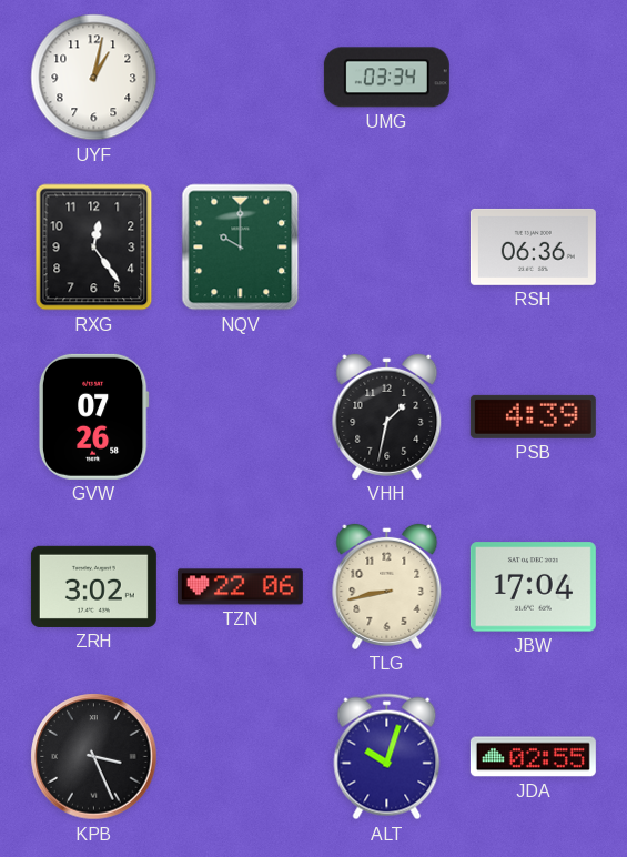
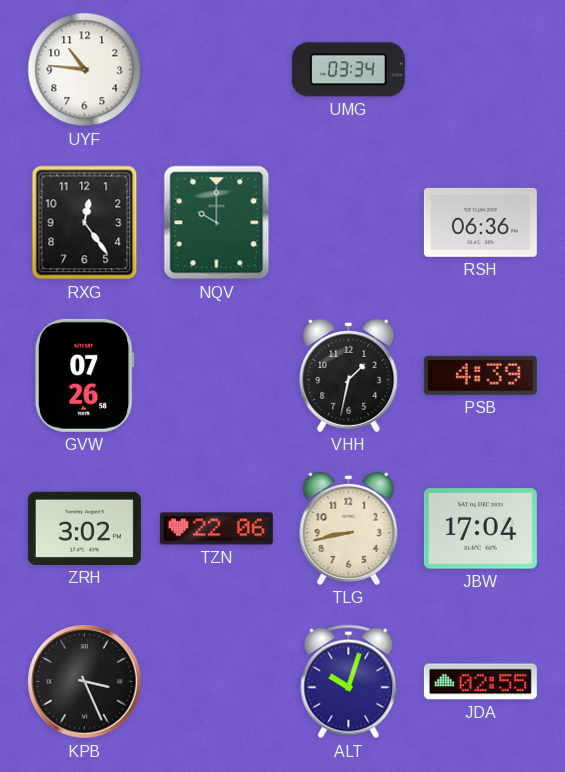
UYF: 1:02 -> 10:46 (85, 70)
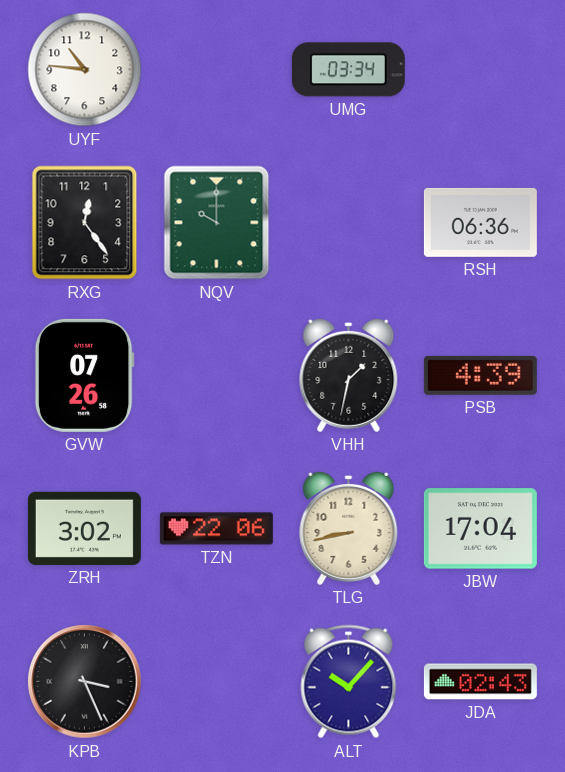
ALT: 10:03 -> 10:07 (349, 682)
JDA: 02:55 -> 02:43 (480, 682)
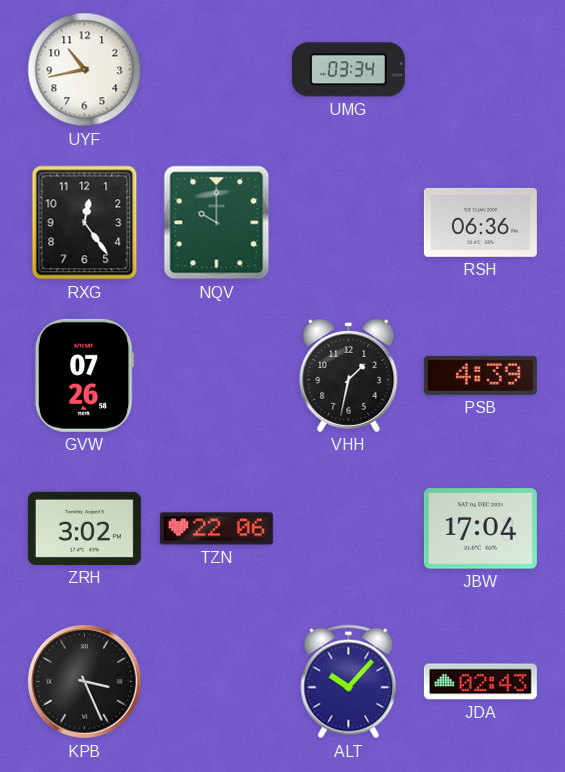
UYF: 10:46 -> 10:43 (85, 70)
TLG: 8:43 -> none (349, 528)
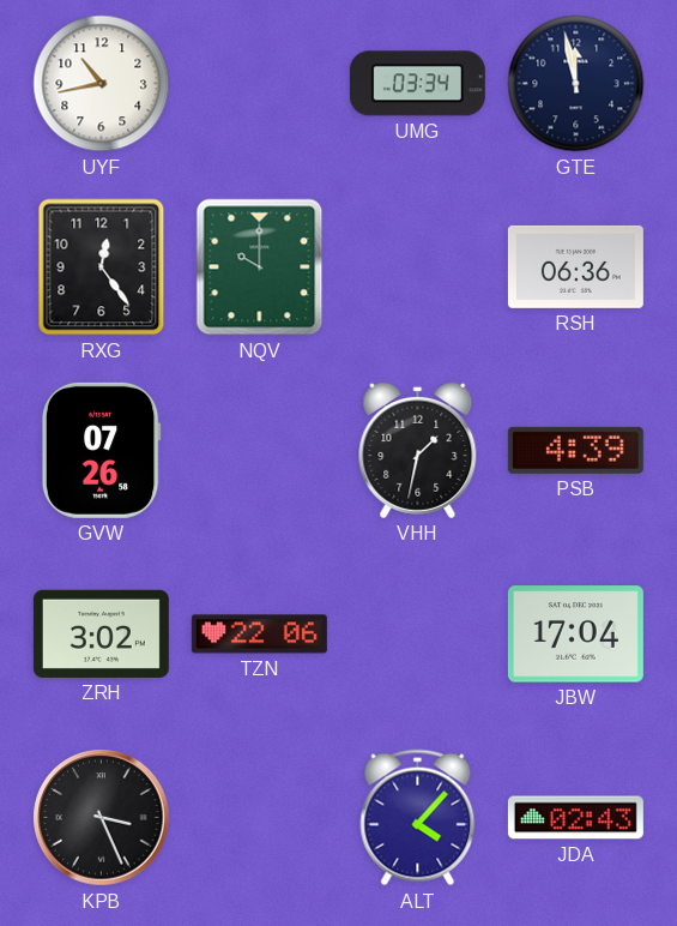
GTE: none -> 11:58 (576, 84)
ALT: 10:07 -> 4:07 (418, 818)
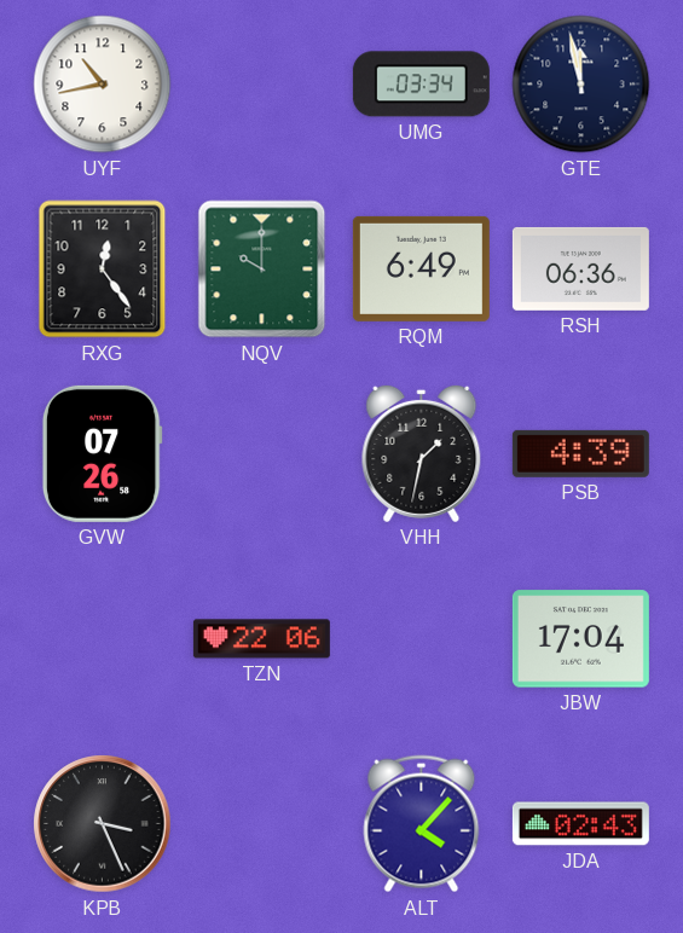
RQM: none -> 6:49 (421, 268)
ZRH: 3:02 -> none (101, 633)
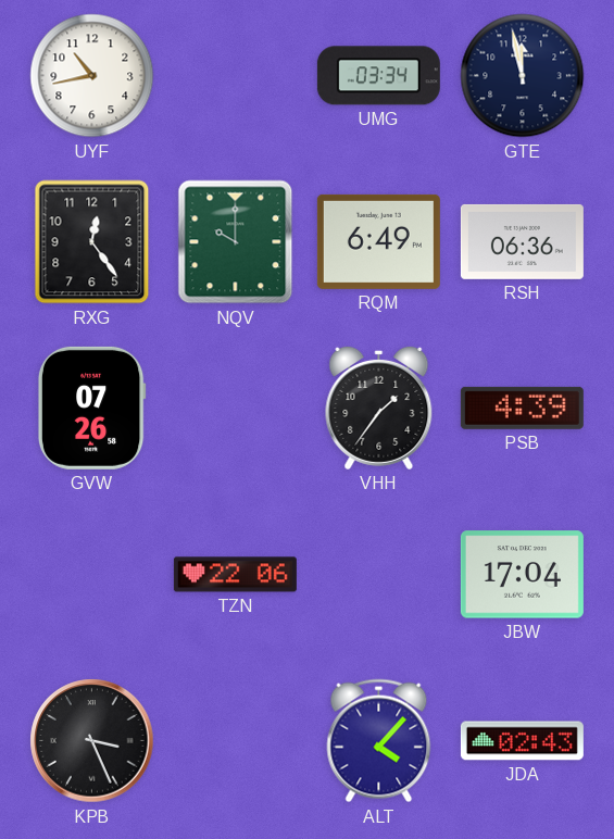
VHH: 1:32 -> 1:36 (379, 408)
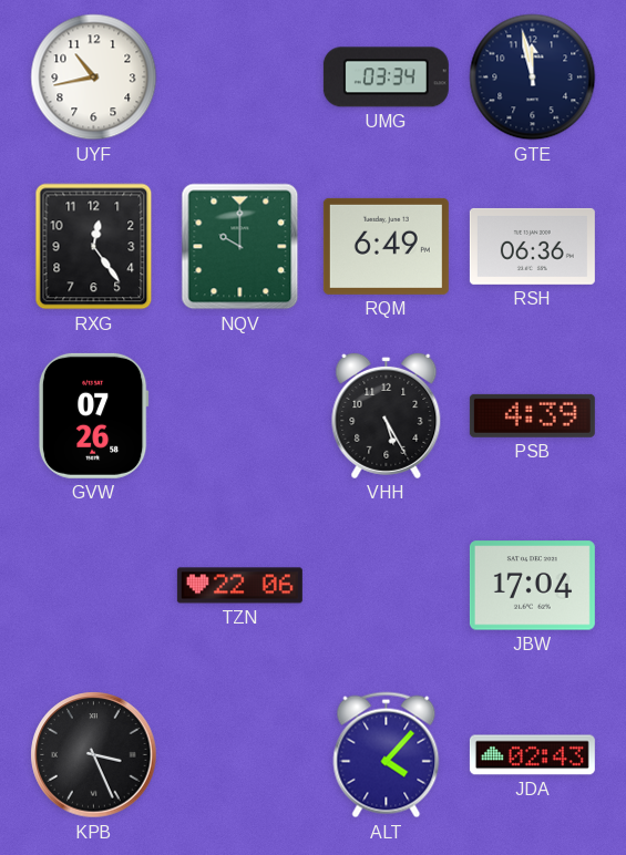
VHH: 1:36 -> 5:25 (387, 415)
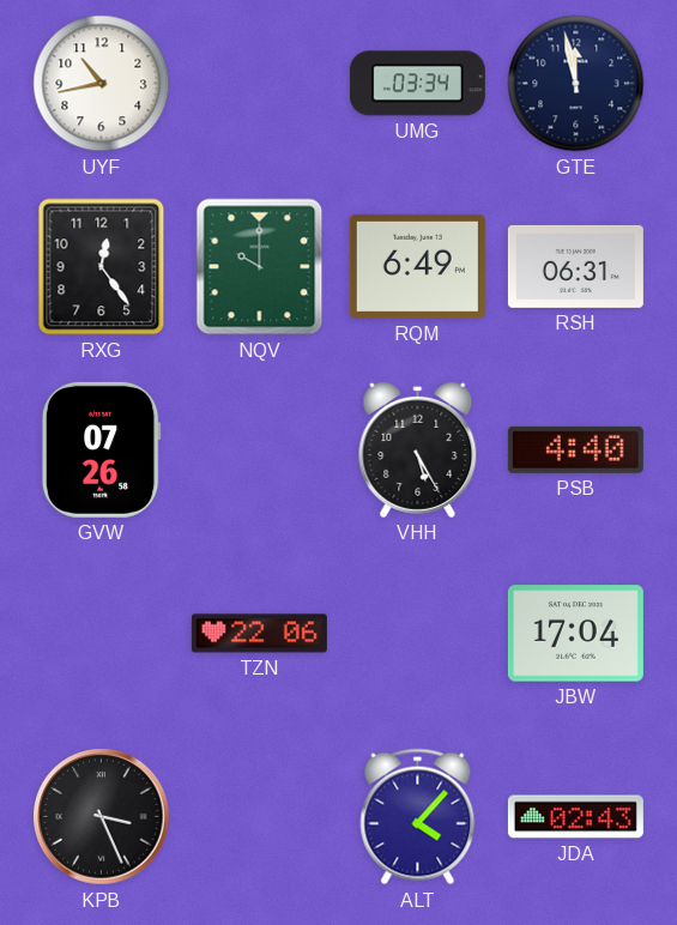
RSH: 06:36 -> 06:31 (575, 266)
PSB: 4:39 -> 4:40 (575, 449)
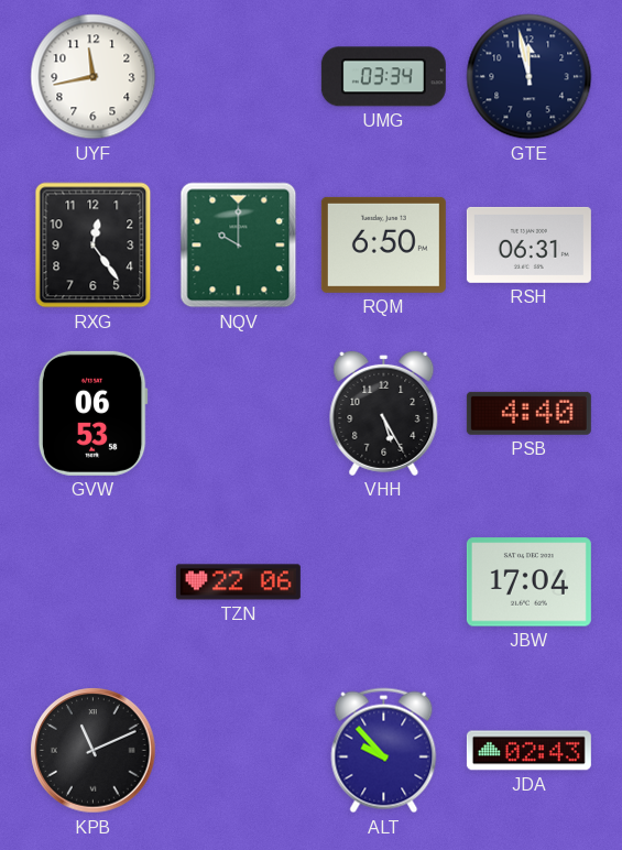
UYF: 10:43 -> 11:43 (94, 77)
RQM: 6:49 -> 6:50 (383, 244)
GVW: 07:26 -> 06:53 (92, 413)
KPB: 3:26 -> 11:11 (94, 751)
ALT: 4:07 -> 9:53 (384, 751)
